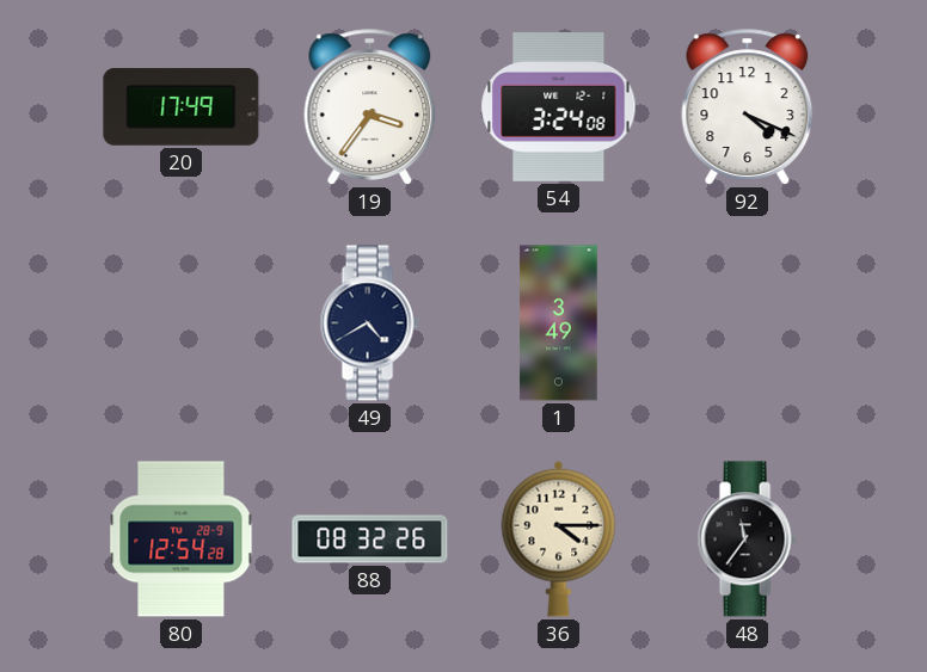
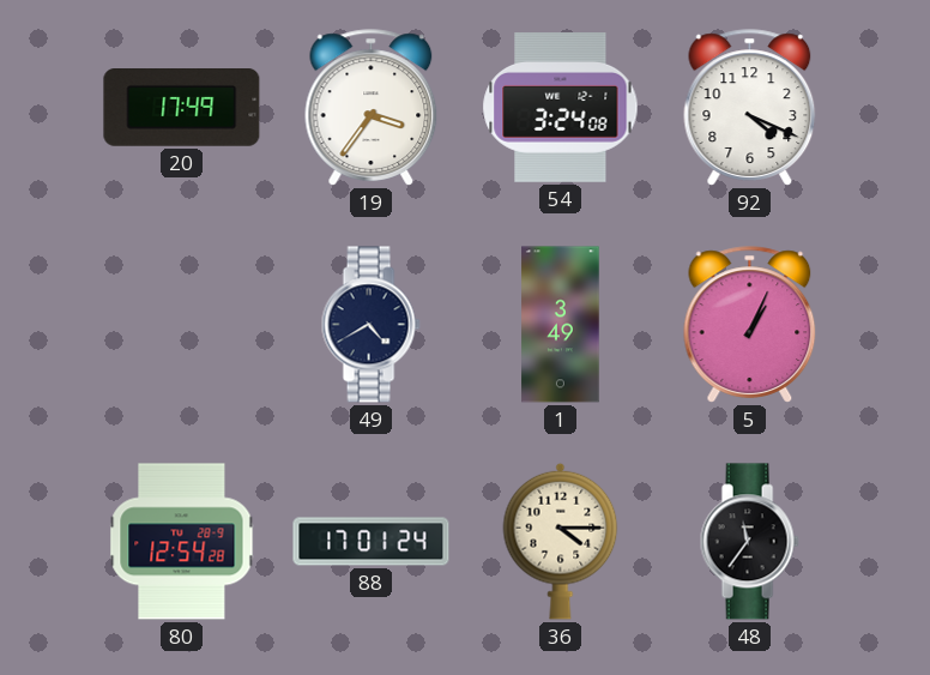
5: none -> 1:04 (750, 325)
88: 08:32 -> 17:01 (372, 542)
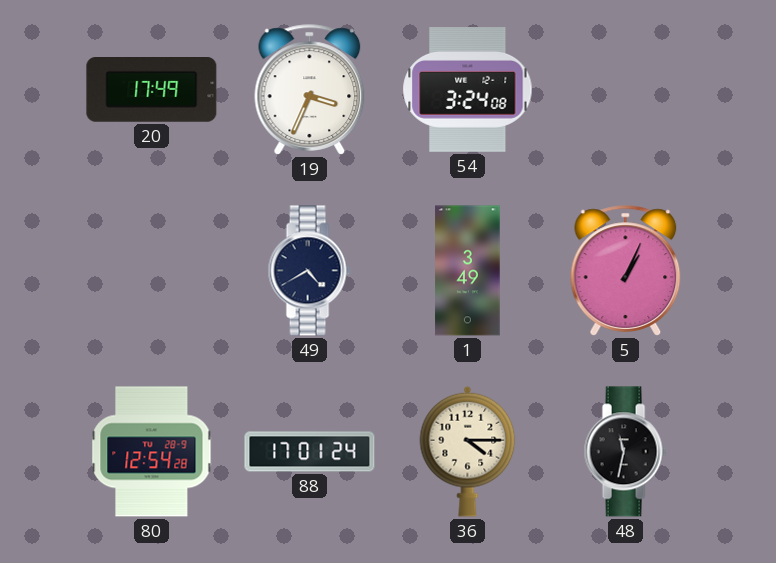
19: 3:36 -> 3:34 (310, 90)
92: 4:19 -> none (750, 108)
48: 11:36 -> 11:32 (625, 452)
